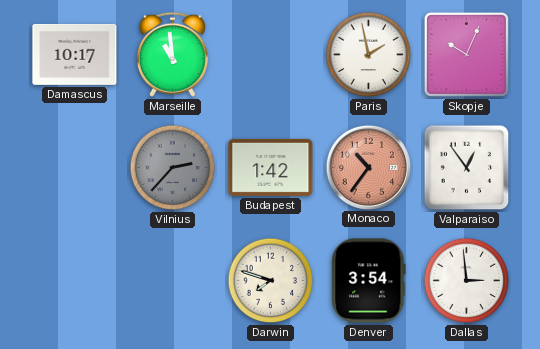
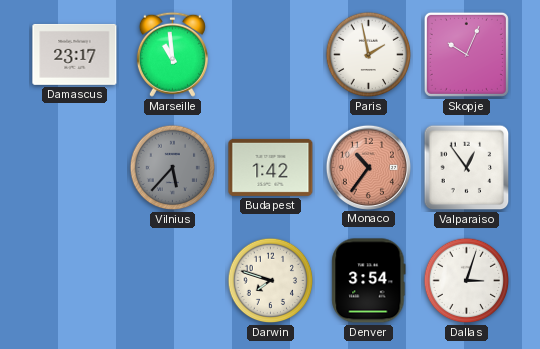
Damascus: 10:17 -> 23:17 (75, 54)
Vilnius: 2:37 -> 5:37 (173, 168)
Dallas: 2:59 -> 3:03 (467, 281)
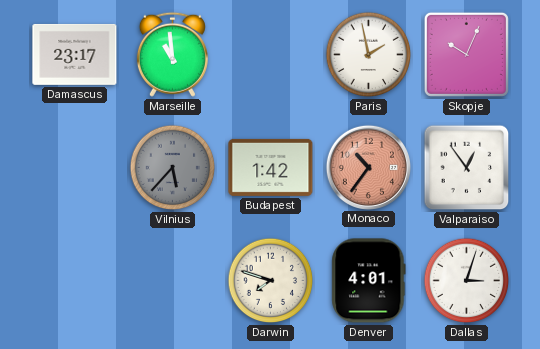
Denver: 3:54 -> 4:01 (369, 281)
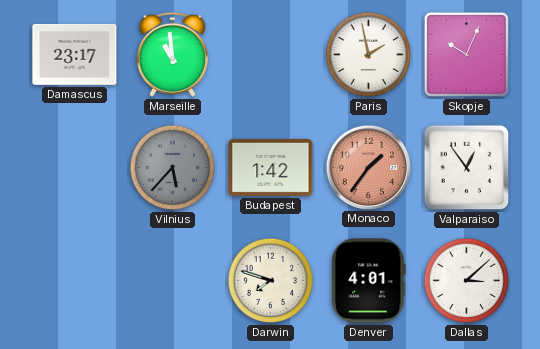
Monaco: 10:36 -> 1:36 (368, 167)
Dallas: 3:03 -> 3:08 (467, 281)
